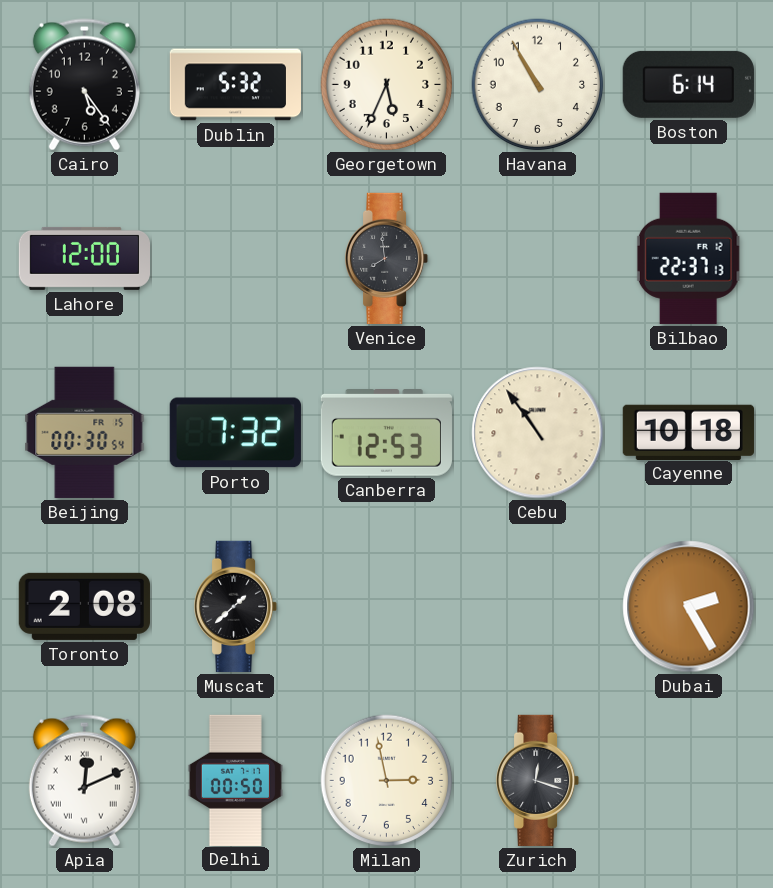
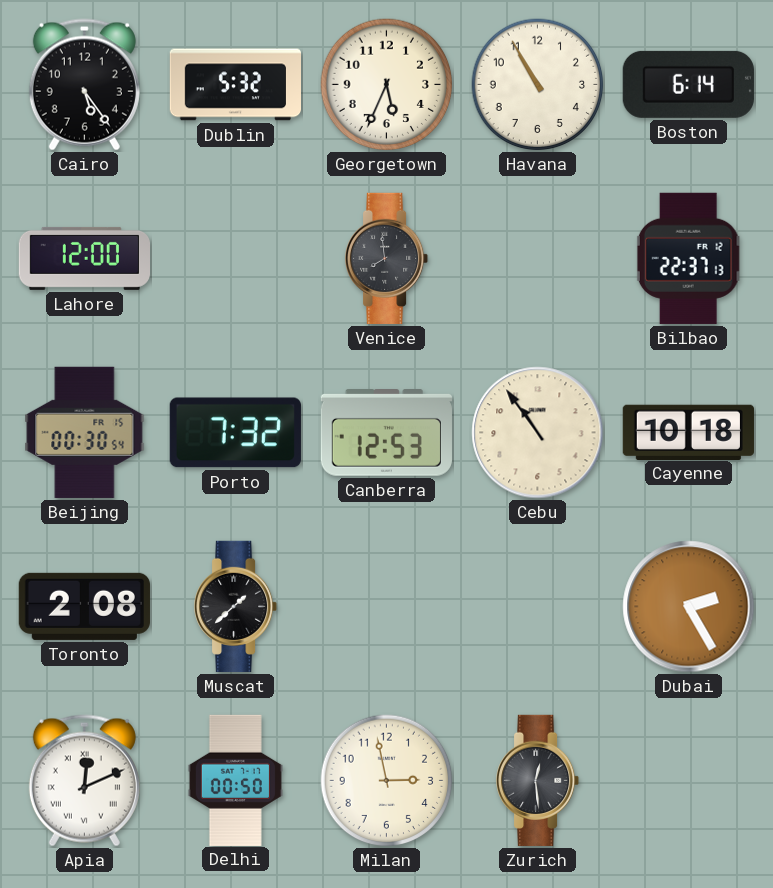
Zurich: 12:18 -> 12:29 (539, 780)
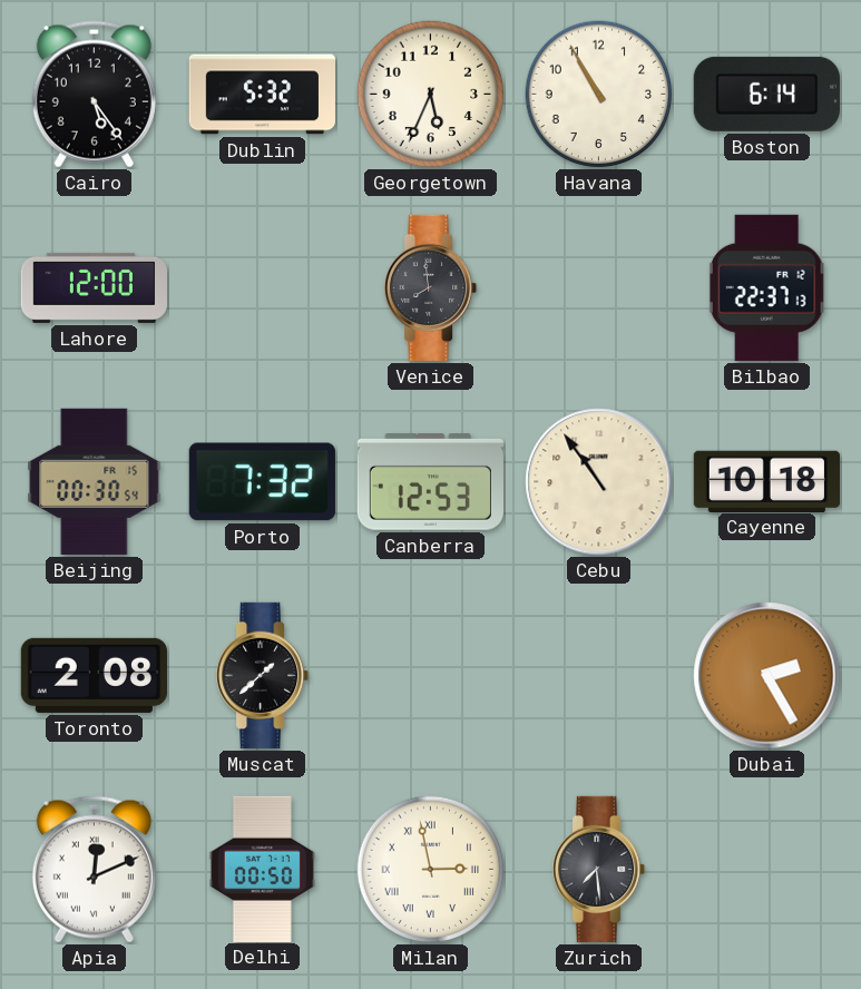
Milan numerals: Arabic -> Roman (431, 870)
Zurich: 12:29 -> 7:29 (600, 869)
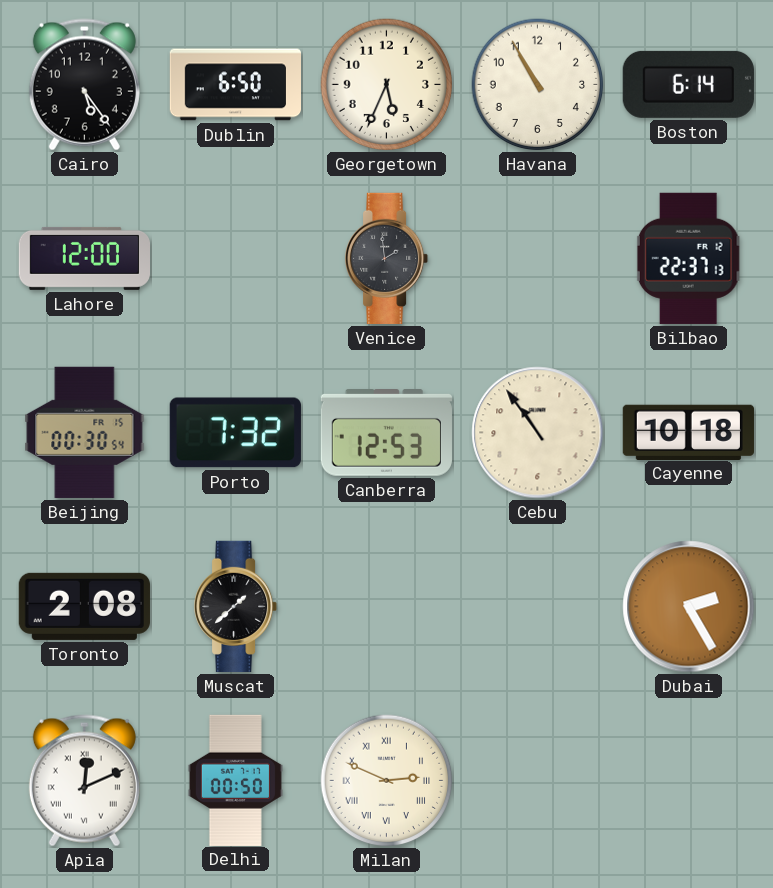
Dublin: 5:32 -> 6:50 (235, 85)
Venice: 7:59 -> 1:59 (388, 258)
Milan: 2:58 -> 2:49 (387, 781)
Zurich: 7:29 -> none (600, 869)
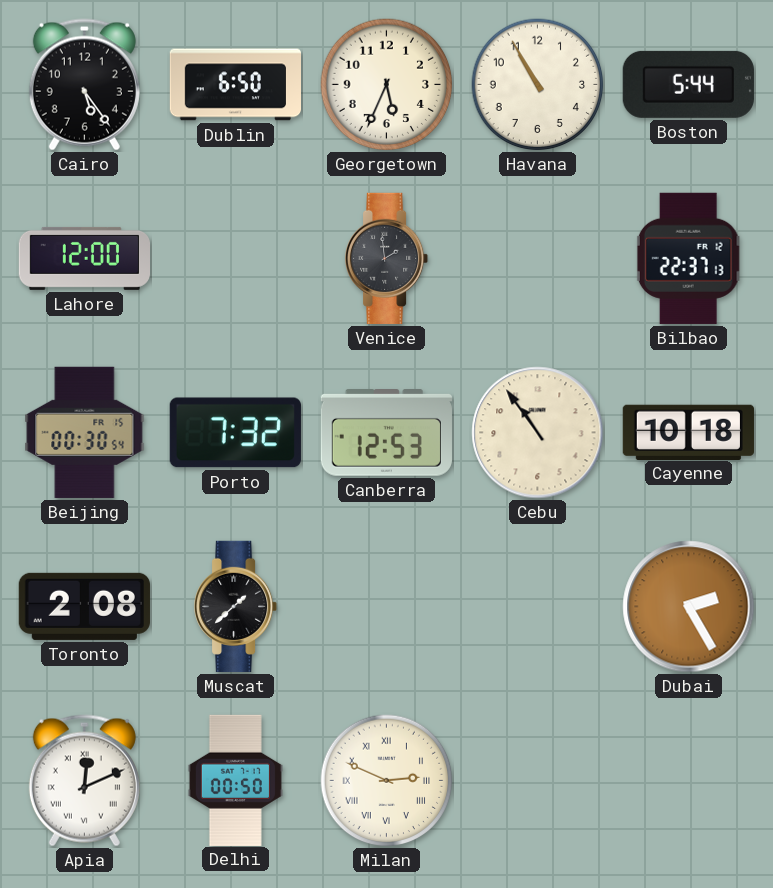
Boston: 6:14 -> 5:44 (688, 84)
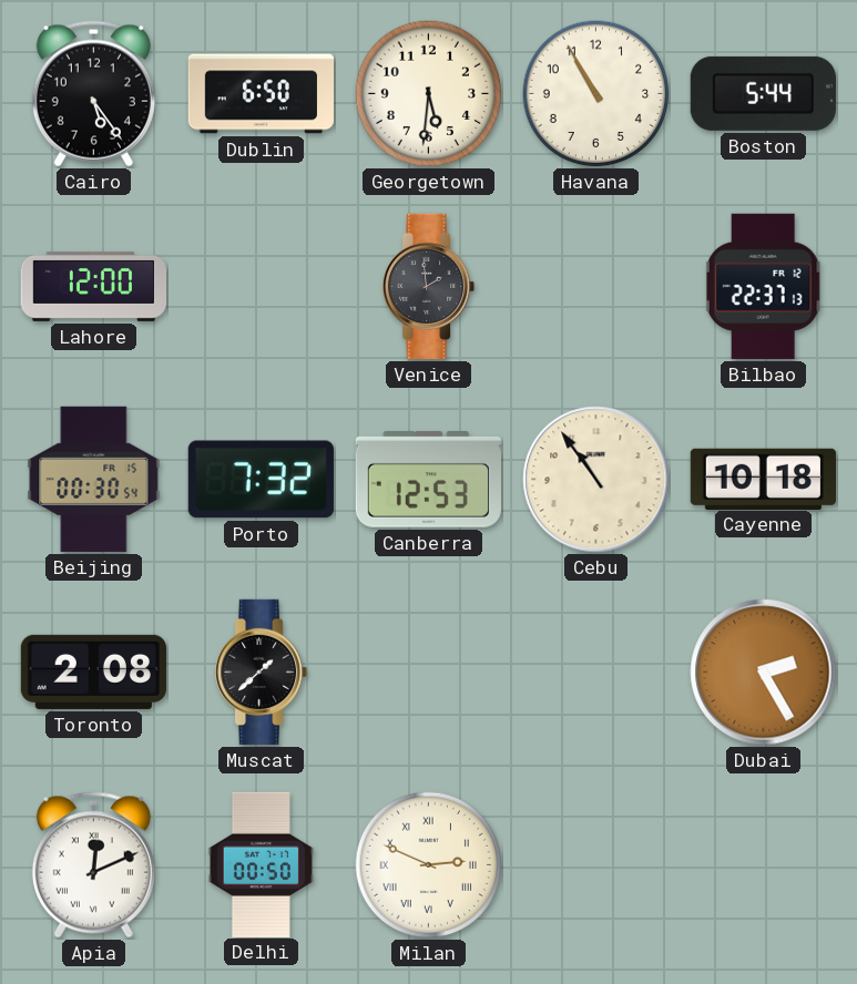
Georgetown: 5:34 -> 5:31 (429, 94)
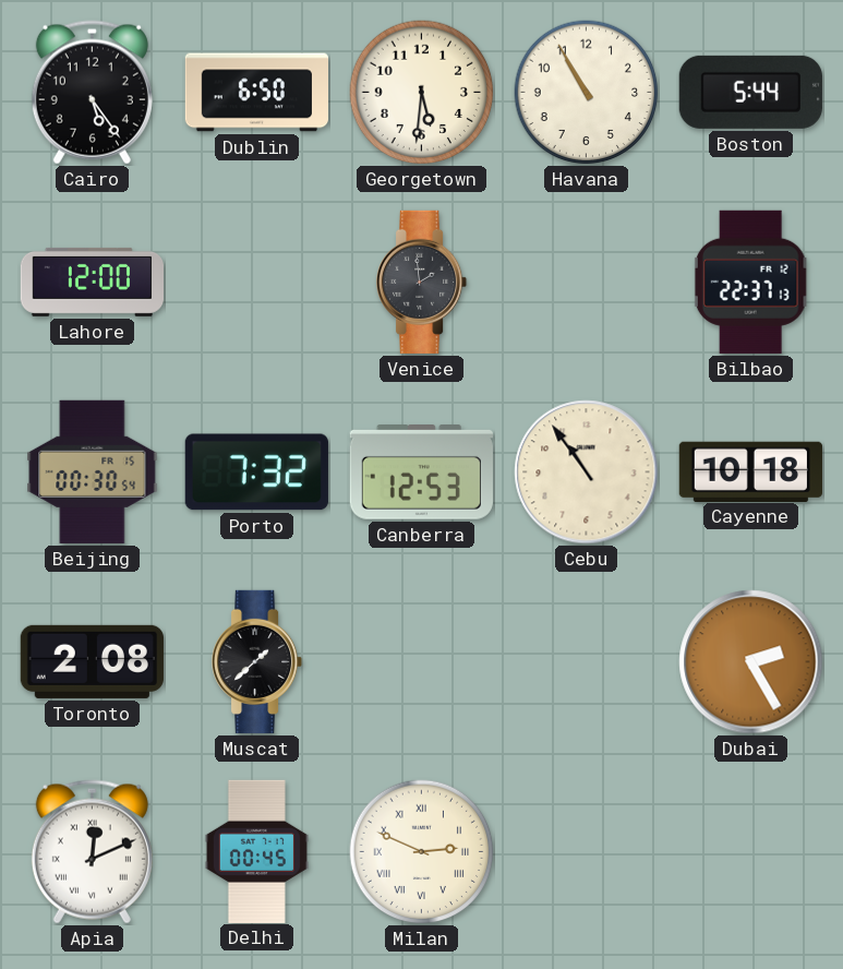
Delhi: 00:50 -> 00:45 (256, 851)
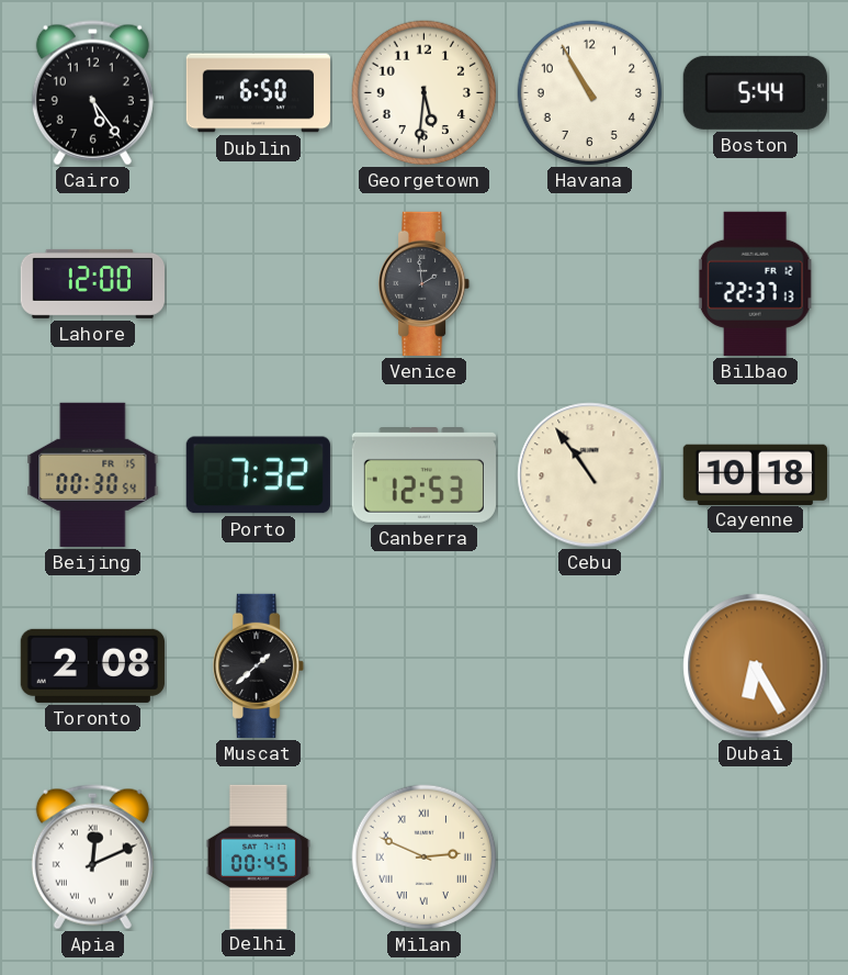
Dubai: 2:25 -> 6:25 (756, 666)
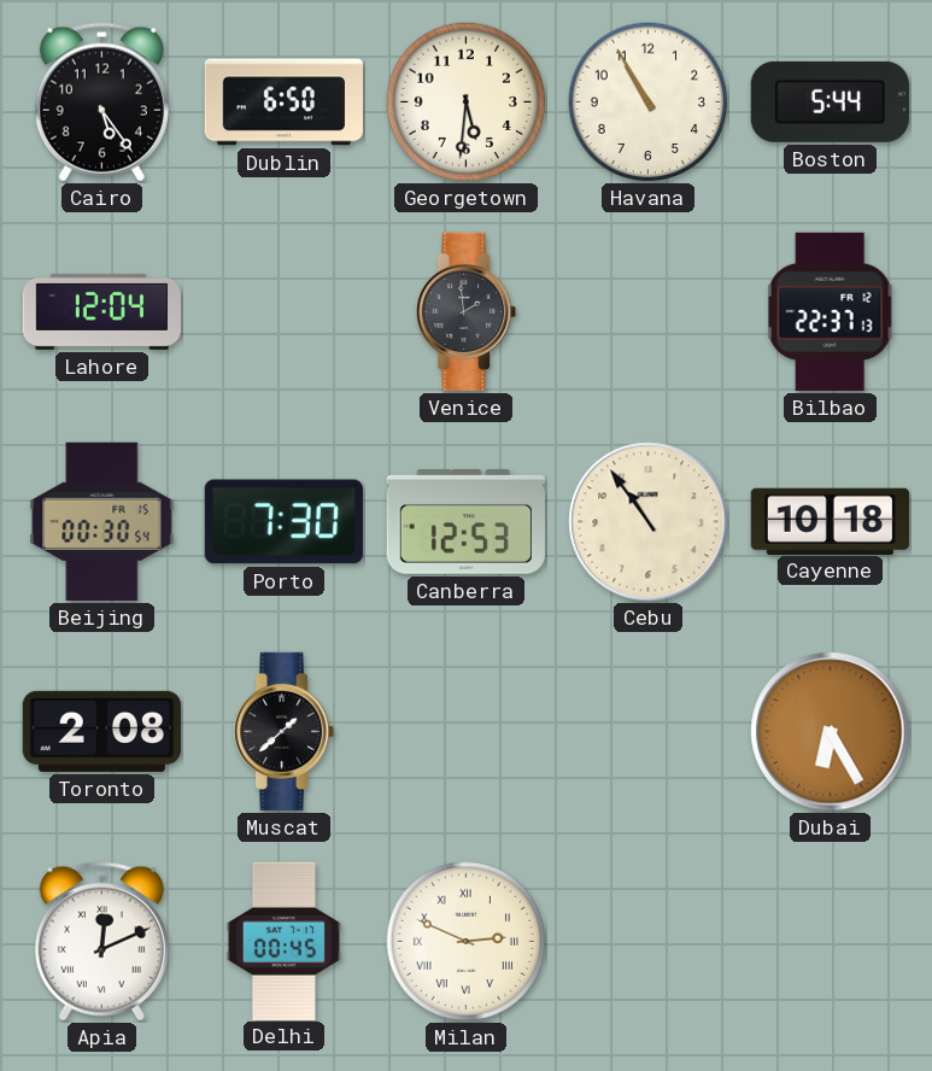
Lahore: 12:00 -> 12:04 (101, 311)
Porto: 7:32 -> 7:30 (283, 522)
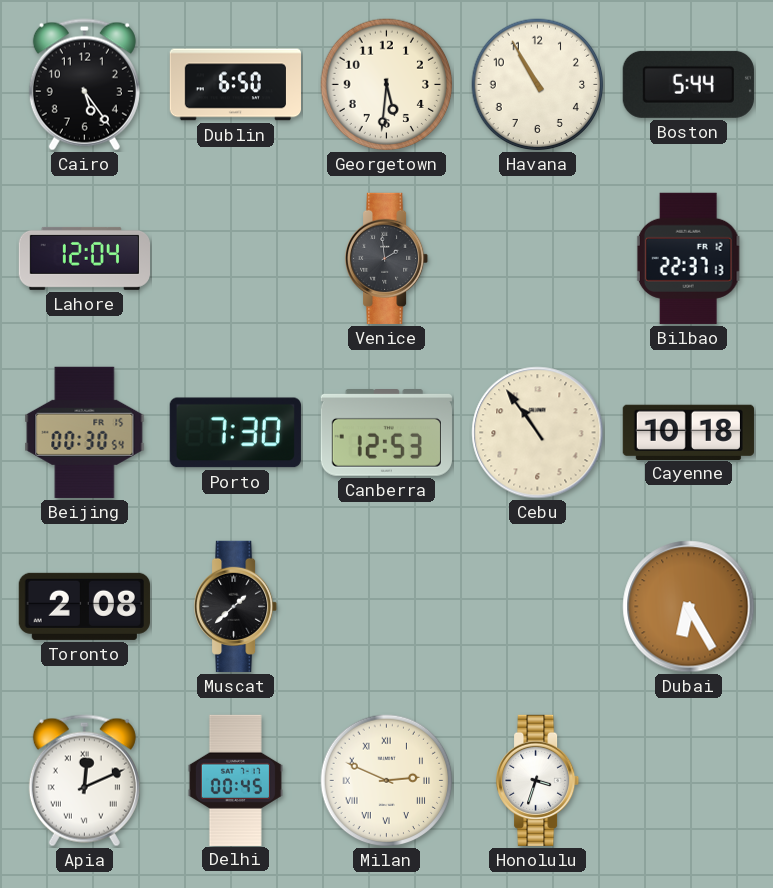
Honolulu: none -> 3:33 (539, 780)
